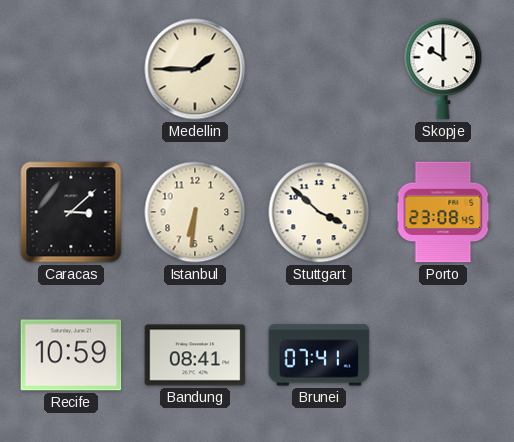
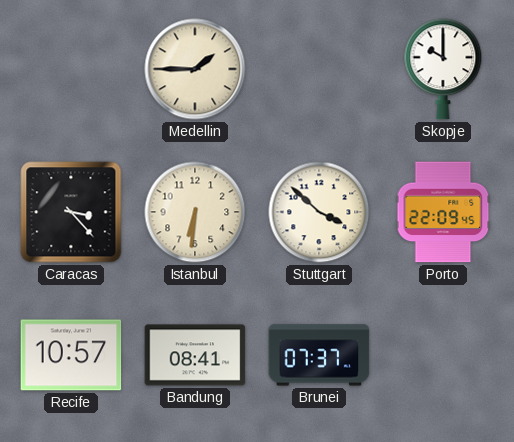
Caracas: 3:08 -> 3:23 (71, 212)
Porto: 23:08 -> 22:09 (443, 212)
Recife: 10:59 -> 10:57 (71, 355)
Brunei: 07:41 -> 07:37 (319, 355)
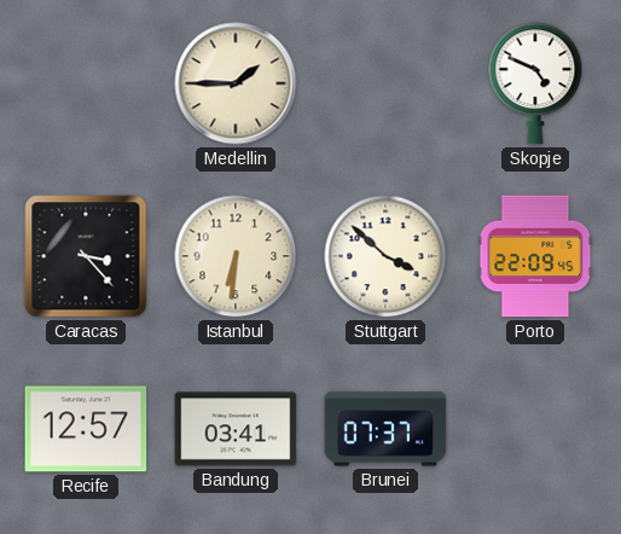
Skopje: 10:00 -> 4:49 (535, 83)
Recife: 10:57 -> 12:57 (86, 429)
Bandung: 08:41 -> 03:41 (236, 429)
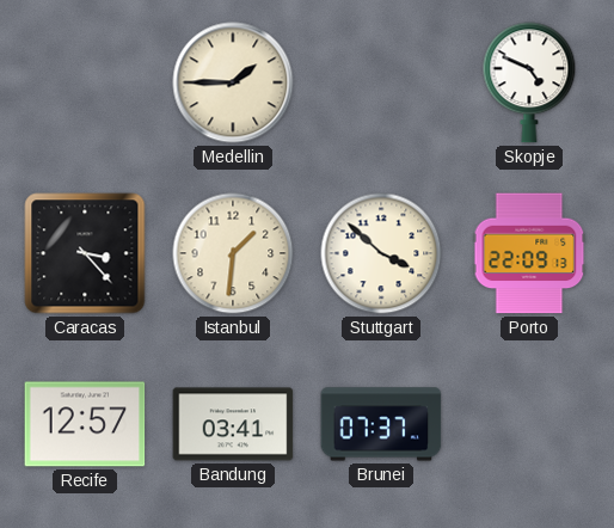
Istanbul: 6:31 -> 1:31 (233, 253)
Porto: 22:09:45 -> 22:09:13 (529, 253)
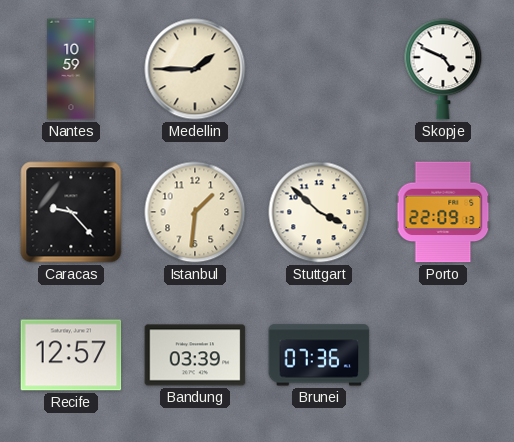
Nantes: none -> 10:59 (71, 69)
Caracas: 3:23 -> 9:23 (71, 212)
Bandung: 03:41 -> 03:39 (195, 355)
Brunei: 07:37 -> 07:36 (319, 355)
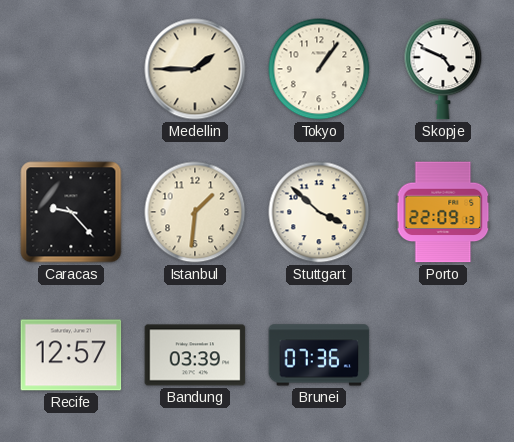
Nantes: 10:59 -> none (71, 69)
Tokyo: none -> 1:06 (319, 69)
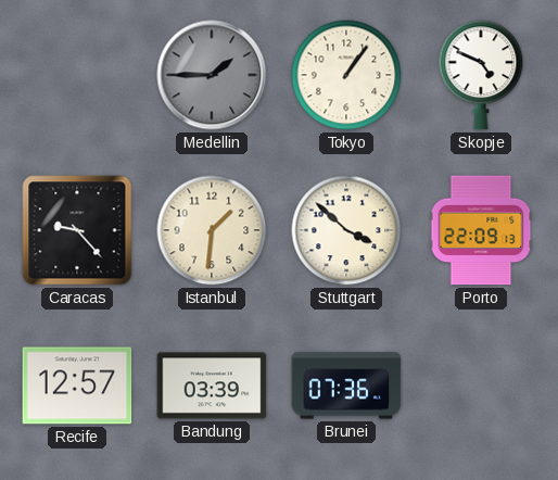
Medellin dial: cream -> grey (212, 75)
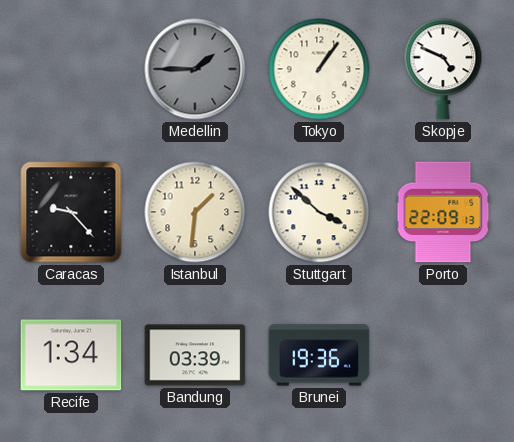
Recife: 12:57 -> 1:34 (71, 355)
Brunei: 07:36 -> 19:36 (319, 355)
